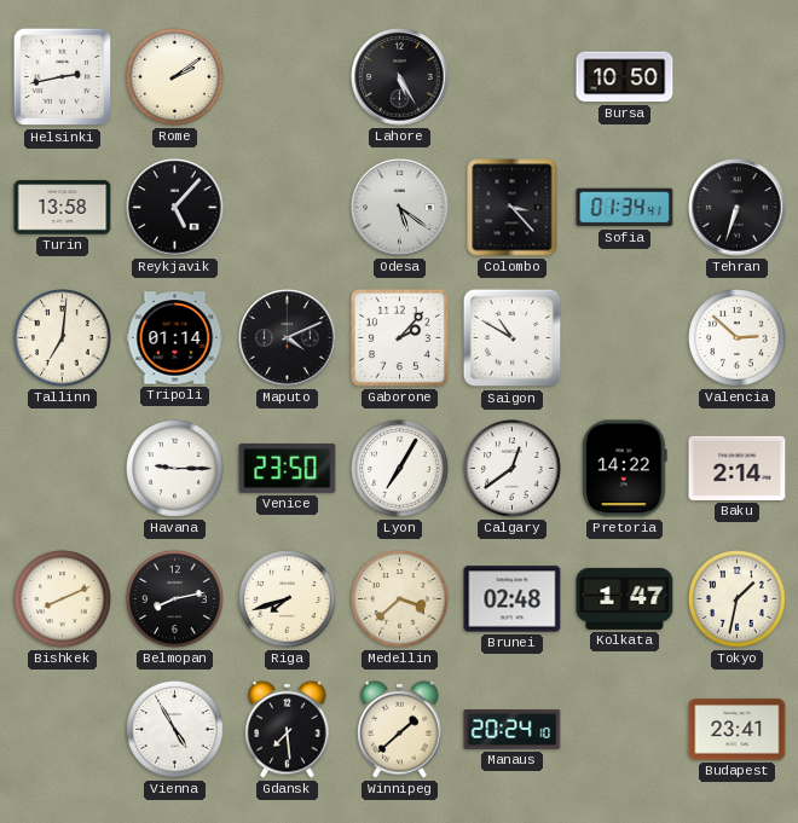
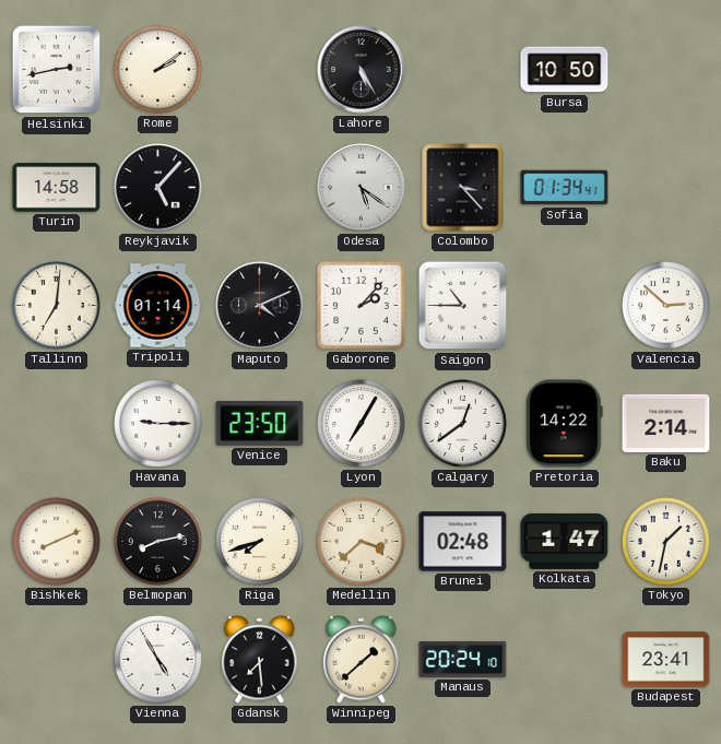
Turin: 13:58 -> 14:58 (57, 188)
Tehran: 6:33 -> none (738, 208)
Saigon: 10:50 -> 10:45 (463, 306)
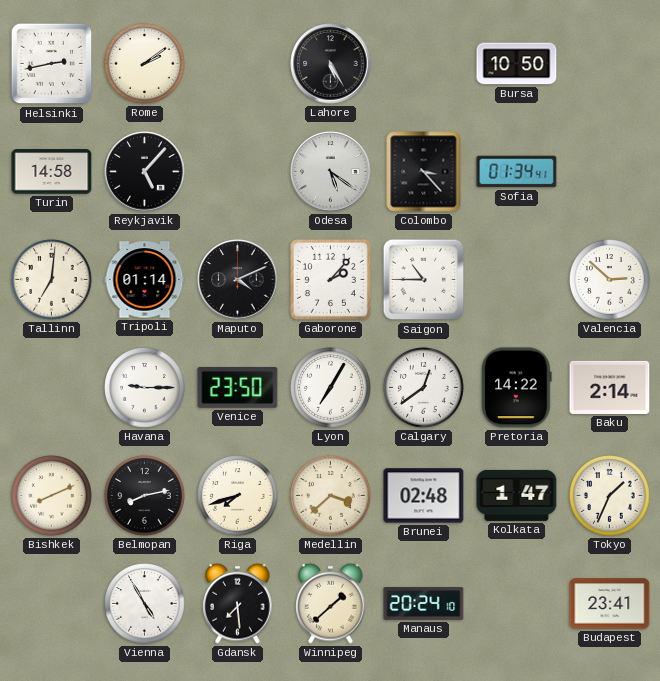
Tokyo: 1:32 -> 1:34 (610, 496)
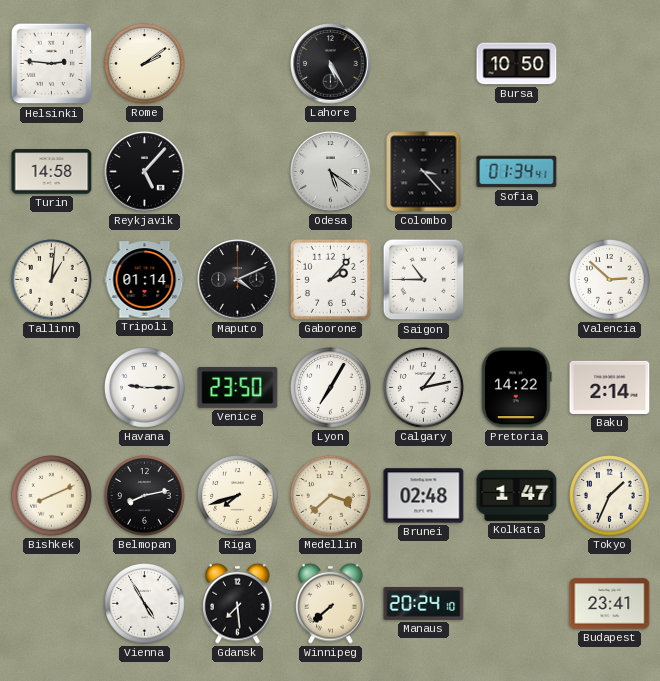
Helsinki: 2:43 -> 2:46 (52, 64)
Tallinn: 7:01 -> 1:01 (52, 280)
Calgary: 12:39 -> 1:13 (424, 388)
Winnipeg: 1:38 -> 7:38 (331, 603)
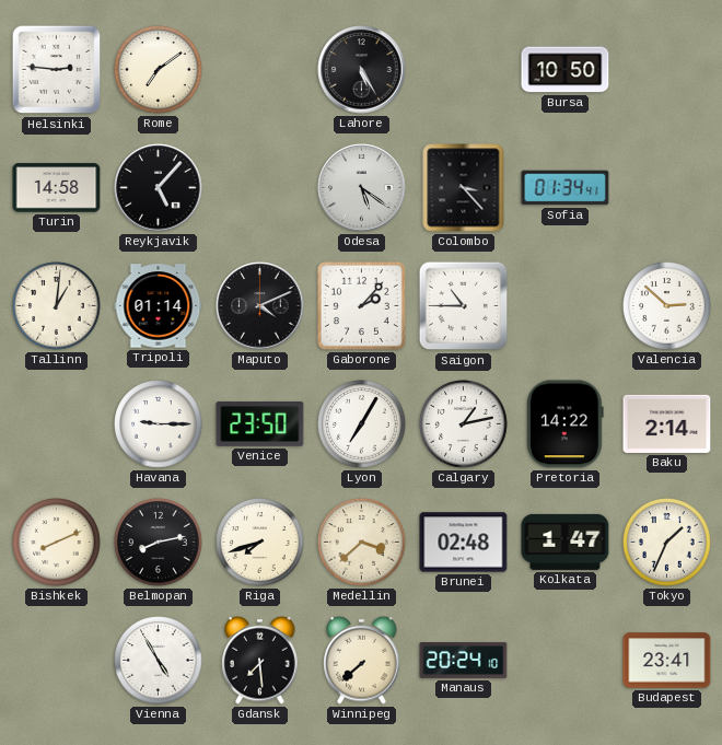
Rome: 2:09 -> 7:09 (159, 70)
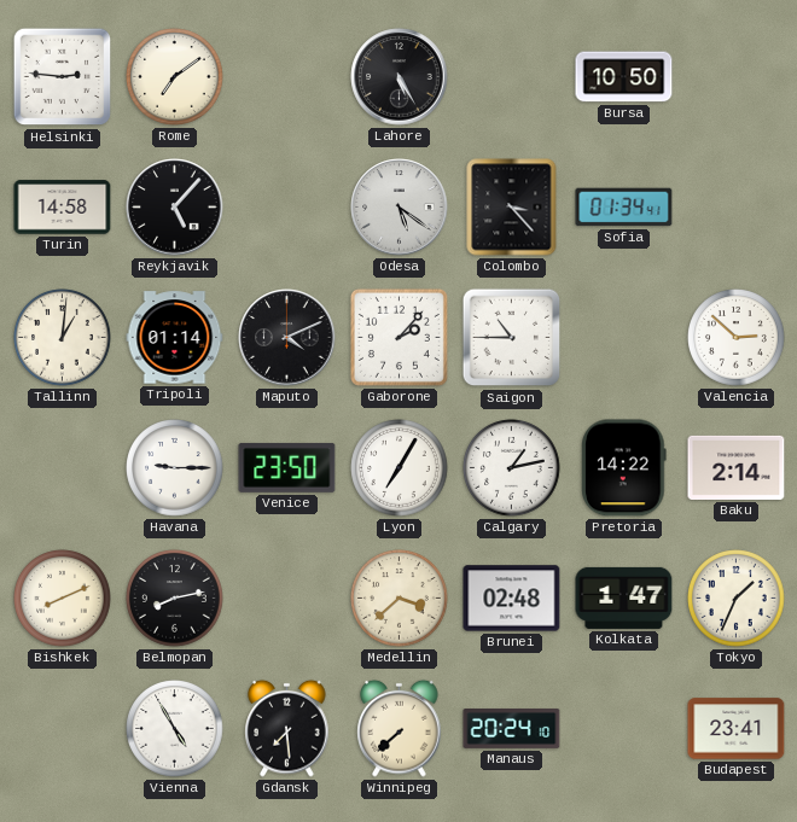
Riga: 7:42 -> none (260, 543)
